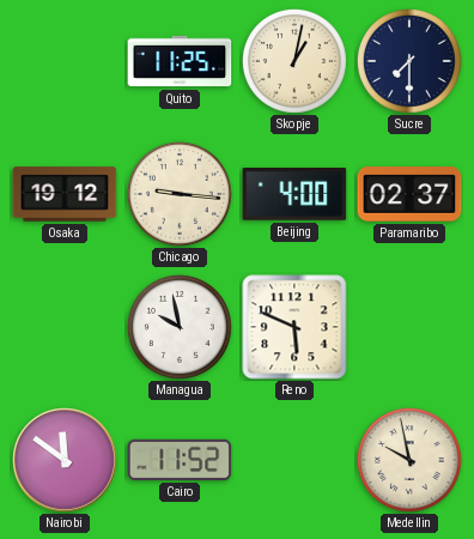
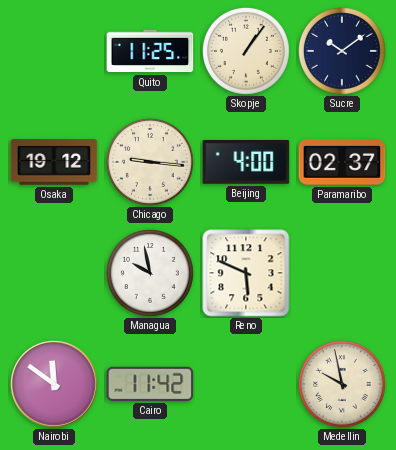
Skopje: 1:02 -> 1:06 (246, 51)
Sucre: 7:30 -> 10:09 (342, 51)
Cairo: 11:52 -> 11:42 (150, 384)
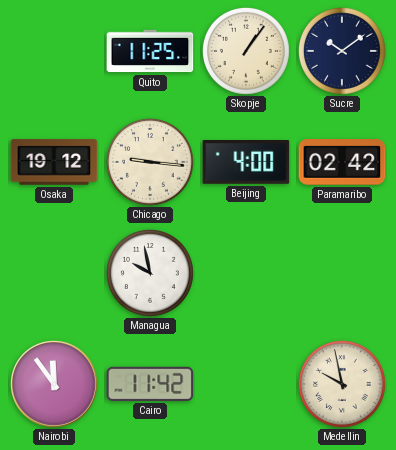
Paramaribo: 02:37 -> 02:42 (342, 162)
Reno: 5:49 -> none (246, 273)
Nairobi: 11:51 -> 11:54 (55, 385)
